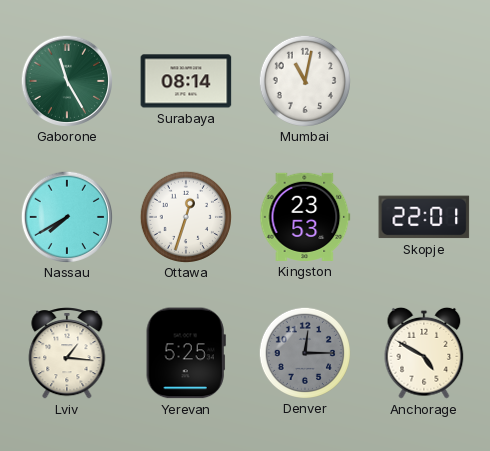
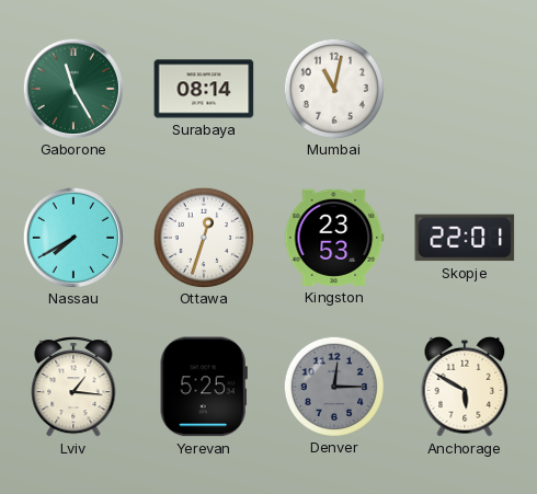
Anchorage: 4:50 -> 5:50 (465, 387)
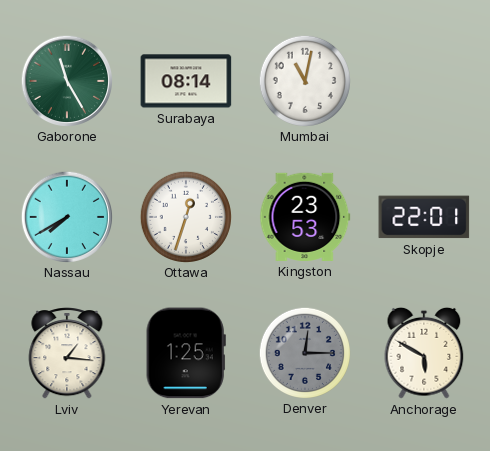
Yerevan: 5:25 -> 1:25 (186, 353)
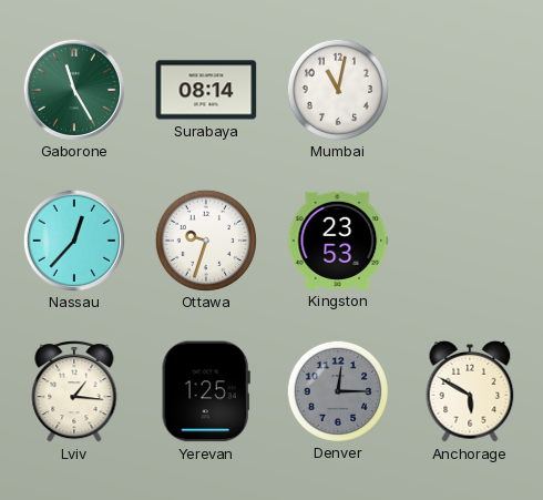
Nassau: 7:40 -> 12:37 (73, 239)
Ottawa: 12:33 -> 9:33 (205, 239)
Skopje: 22:01 -> none (424, 217)
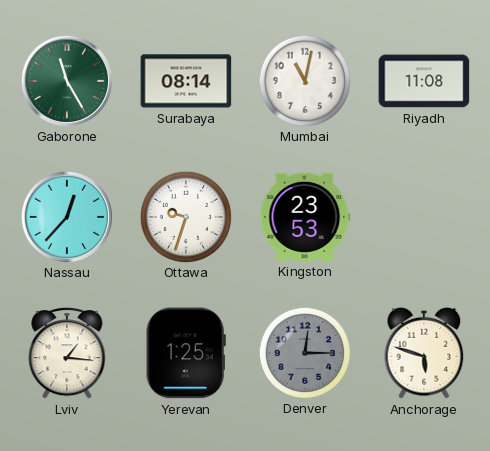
Riyadh: none -> 11:08 (424, 81)
Anchorage: 5:50 -> 5:48 (424, 353)
